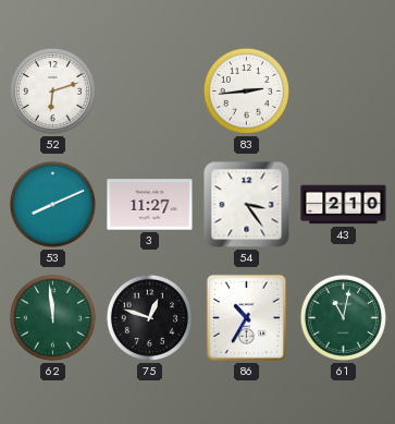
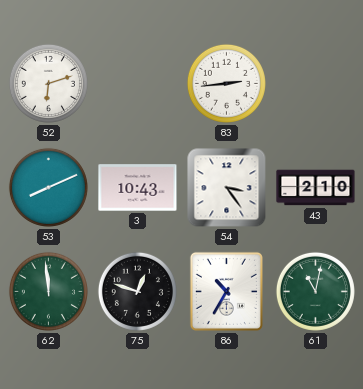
3: 11:27 -> 10:43 (138, 188)
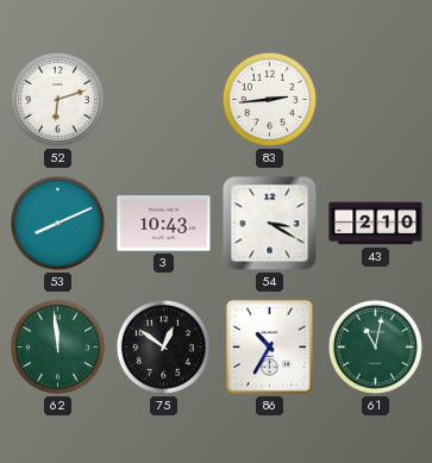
54: 3:24 -> 3:20 (270, 224)
75: 12:48 -> 12:51 (163, 346)
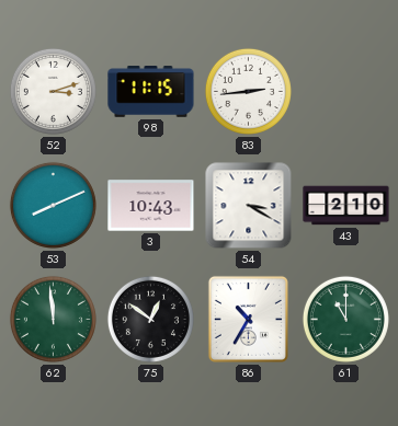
52: 6:12 -> 3:12 (53, 91)
98: none -> 11:15 (151, 92)
61: 11:02 -> 11:00 (345, 319)
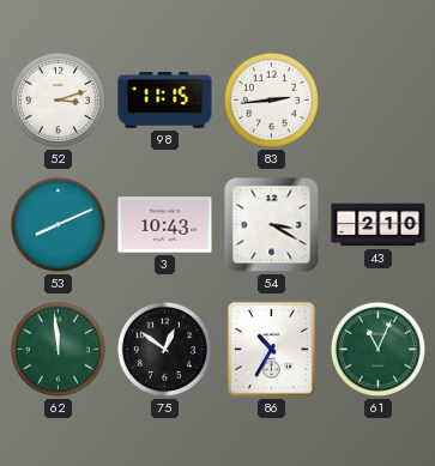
61: 11:00 -> 11:04 (377, 349)
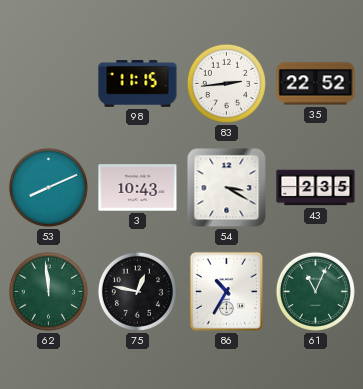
52: 3:12 -> none (58, 99)
35: none -> 22:52 (316, 84)
43: 2:10 -> 2:35 (316, 188)
75: 12:51 -> 12:47 (137, 291)
